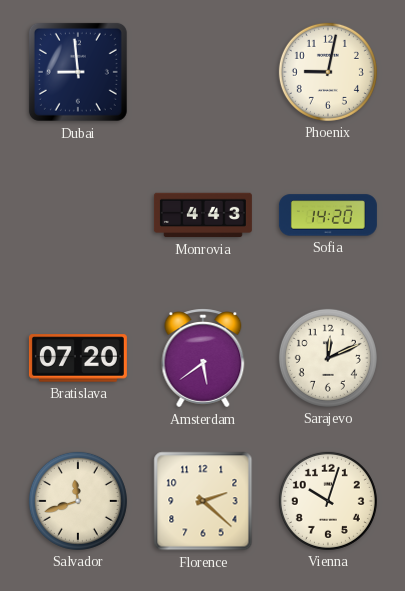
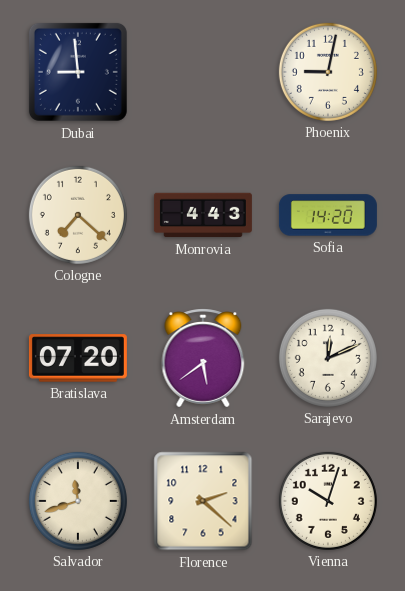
Cologne: none -> 7:22 (78, 215)
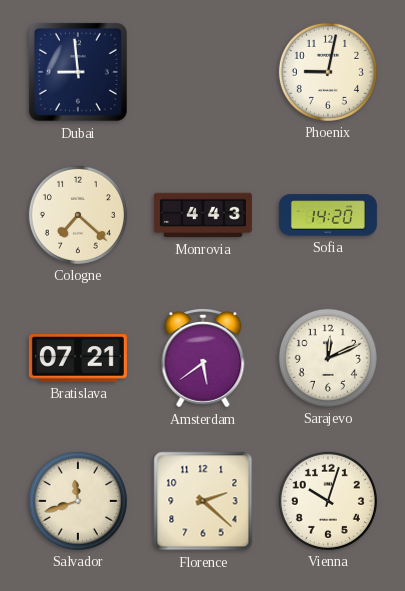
Bratislava: 07:20 -> 07:21 (78, 358)
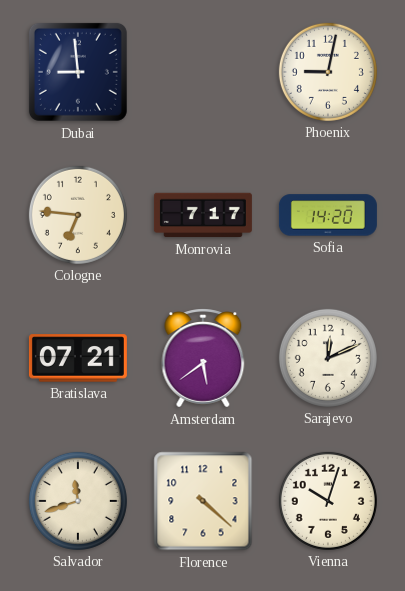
Cologne: 7:22 -> 6:46 (78, 215)
Monrovia: 4:43 -> 7:17 (203, 215)
Florence: 2:22 -> 4:22 (203, 501)
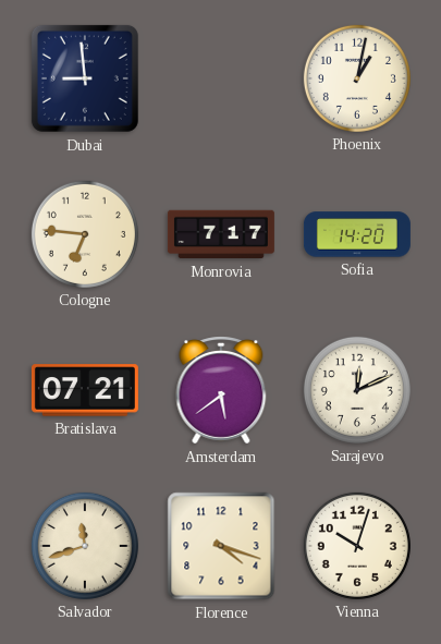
Phoenix: 9:02 -> 1:02 (357, 78)
Florence: 4:22 -> 4:18 (221, 546)
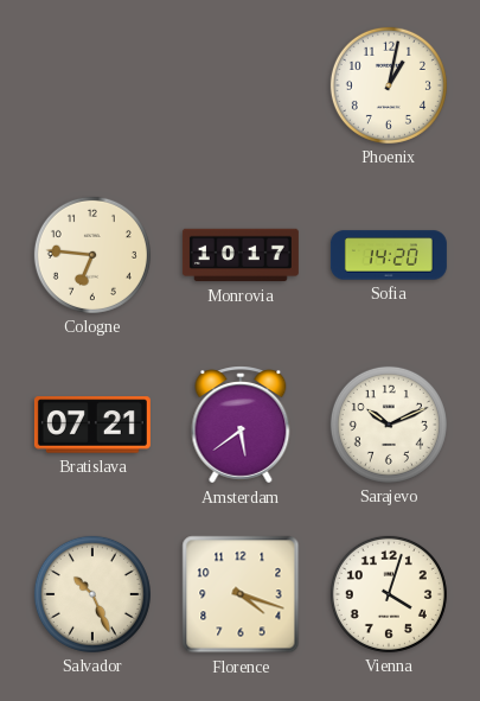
Dubai: 8:59 -> none (85, 78)
Monrovia: 7:17 -> 10:17 (241, 255)
Sarajevo: 12:11 -> 10:11 (389, 425)
Salvador: 11:42 -> 10:26 (92, 594)
Vienna: 10:03 -> 4:03 (389, 594)
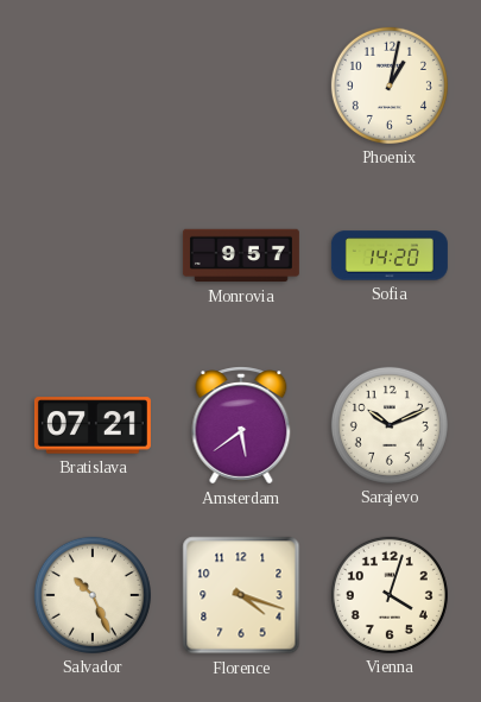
Cologne: 6:46 -> none (92, 255)
Monrovia: 10:17 -> 9:57 (241, 255)
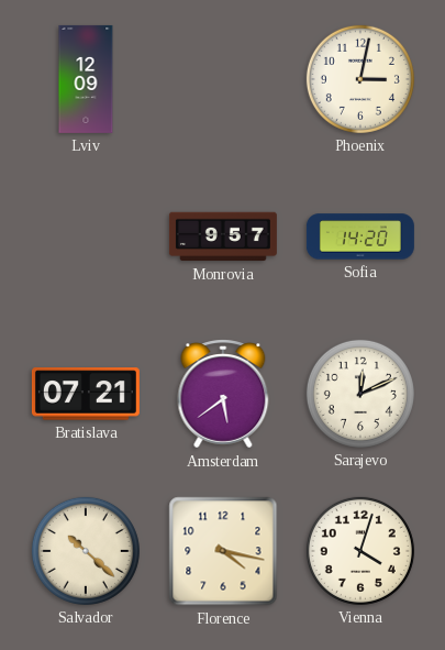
Lviv: none -> 12:09 (86, 79)
Phoenix: 1:02 -> 3:02 (360, 79)
Sarajevo: 10:11 -> 12:11 (360, 394)
Salvador: 10:26 -> 10:22 (86, 551)
Florence: 4:18 -> 4:17 (223, 551)
